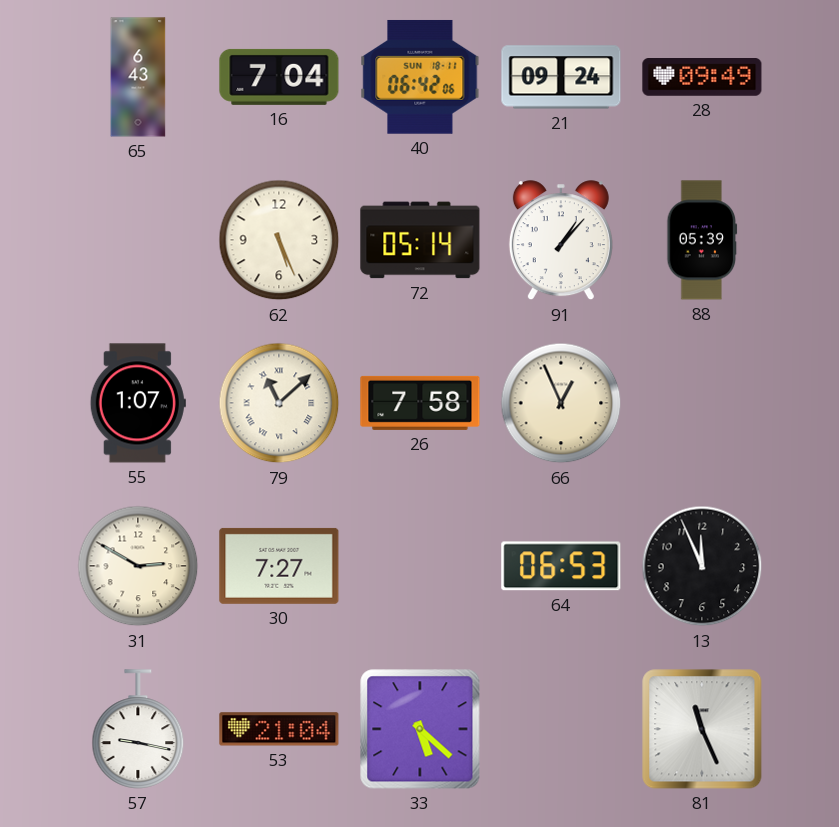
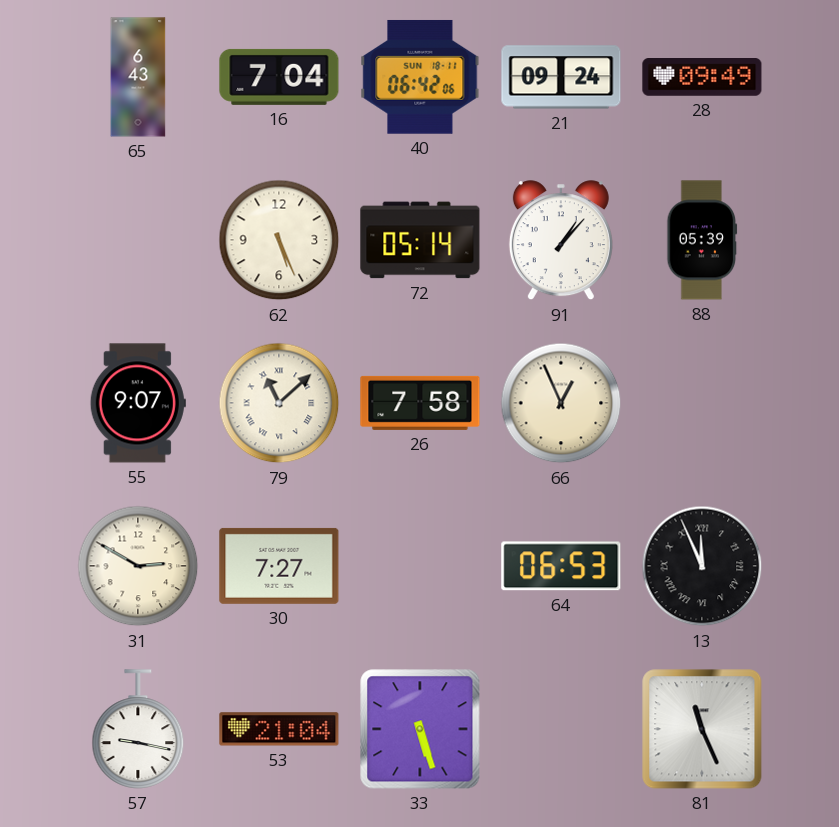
55: 1:07 -> 9:07 (138, 403)
13 numerals: Arabic -> Roman (702, 566)
33: 5:22 -> 5:27 (420, 729)
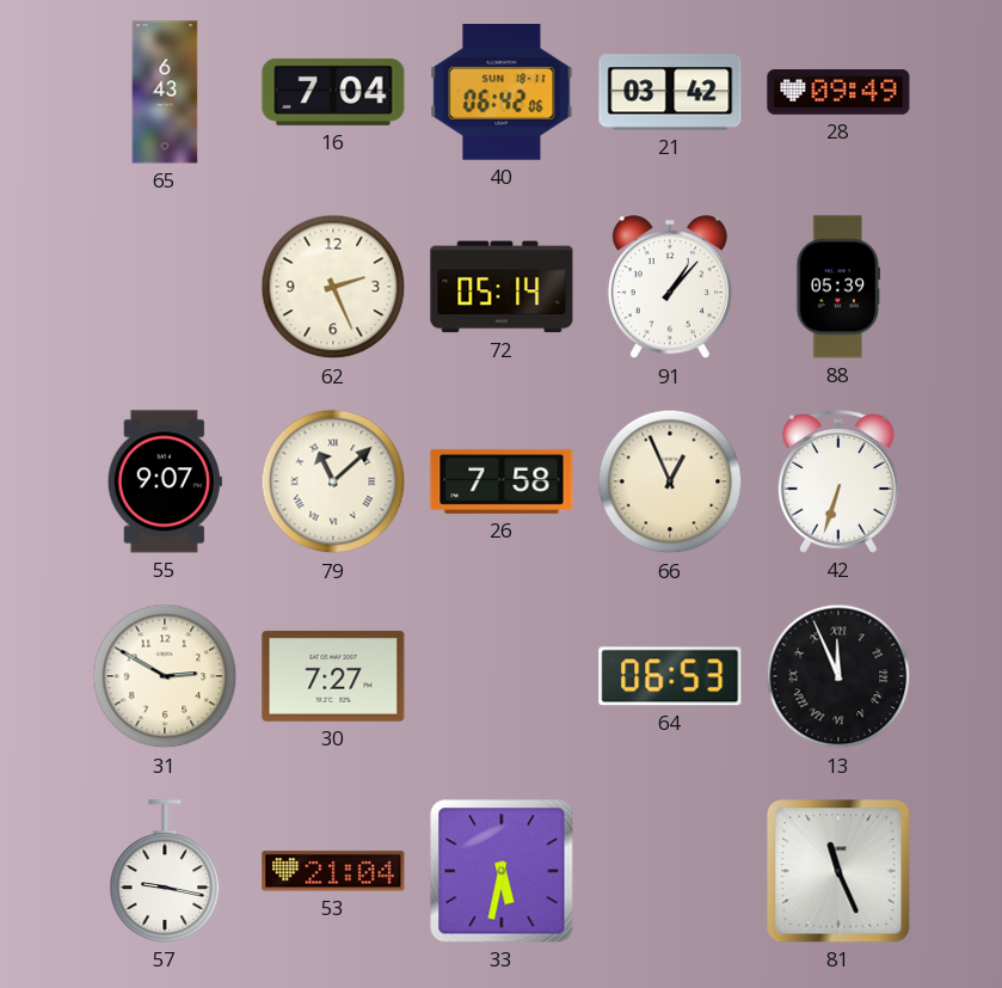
21: 09:24 -> 03:42 (670, 92)
62: 5:26 -> 2:26 (333, 287)
42: none -> 6:33 (838, 483)
33: 5:27 -> 5:32 (502, 871)
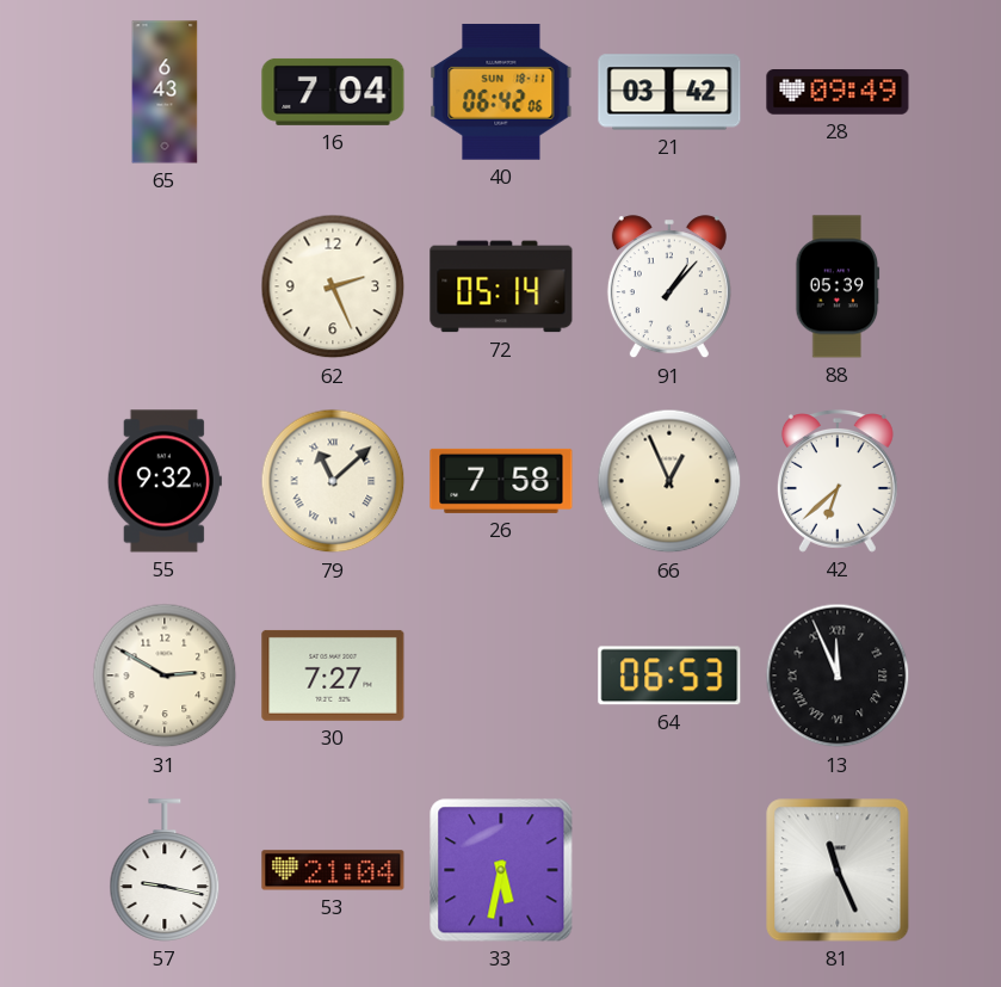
55: 9:07 -> 9:32 (165, 481)
42: 6:33 -> 6:38 (838, 482)
